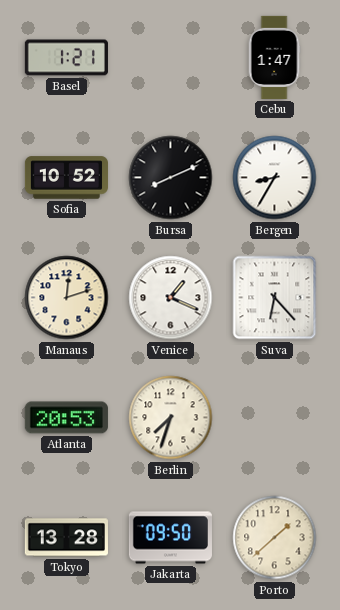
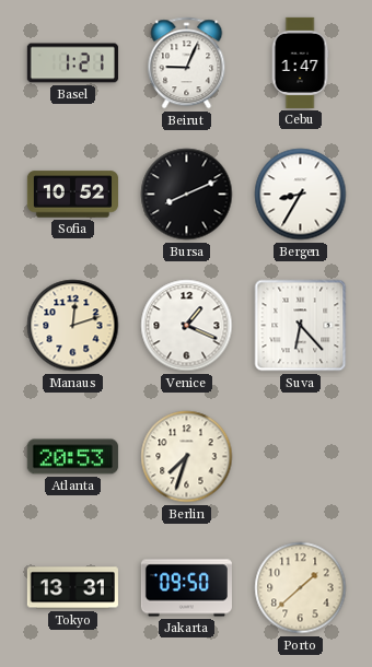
Beirut: none -> 9:04 (187, 63)
Tokyo: 13:28 -> 13:31 (72, 588)
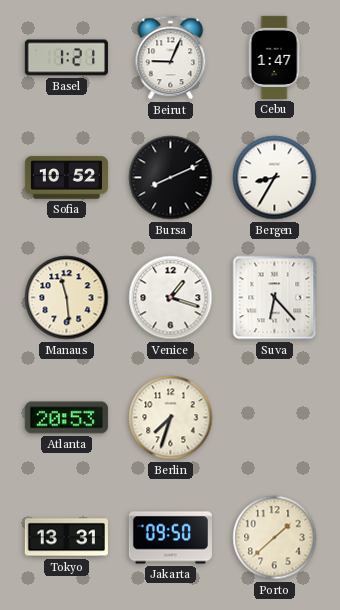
Manaus: 12:12 -> 11:29 (67, 298)
Venice: 1:19 -> 1:18 (171, 298)
